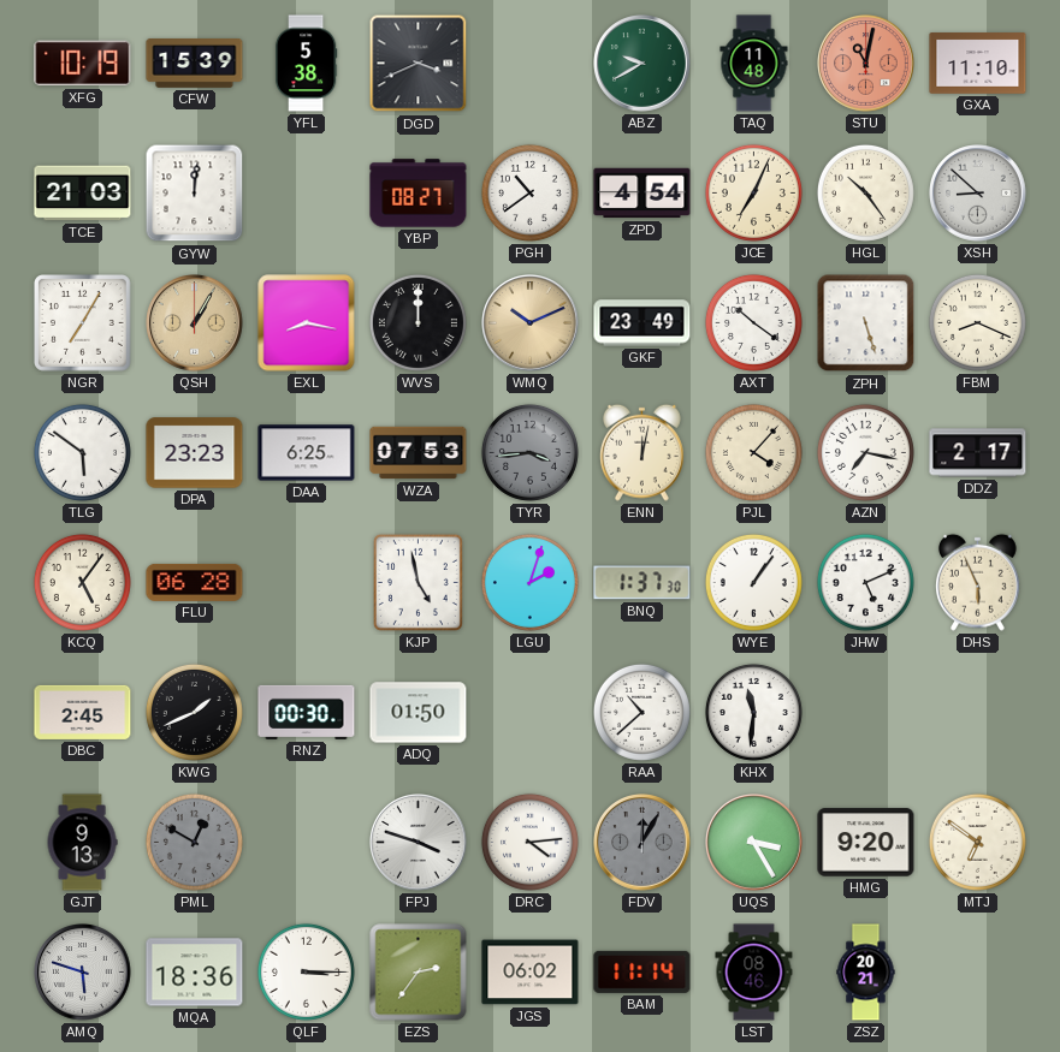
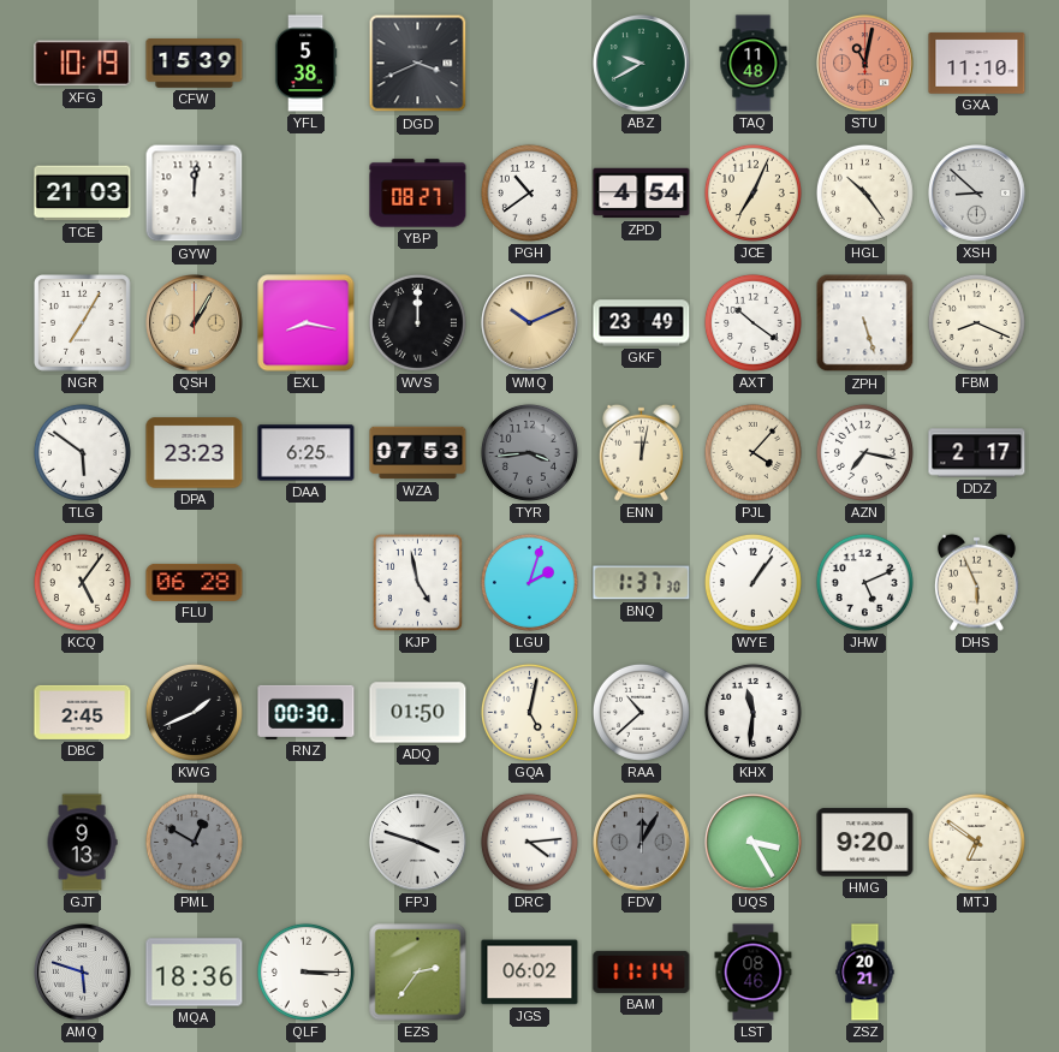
GQA: none -> 5:02 (529, 712)
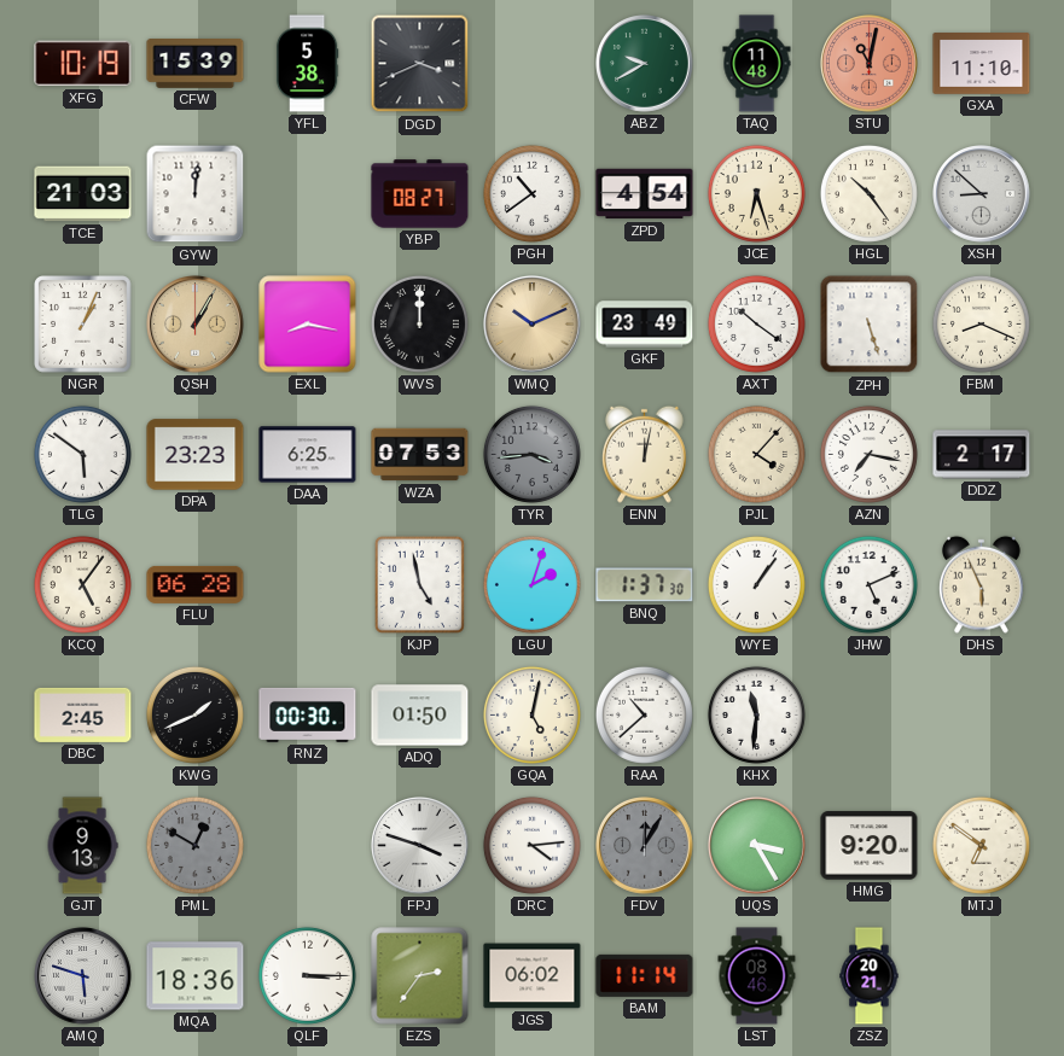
JCE: 7:04 -> 6:27 (756, 193)
NGR: 7:05 -> 1:04 (83, 325)
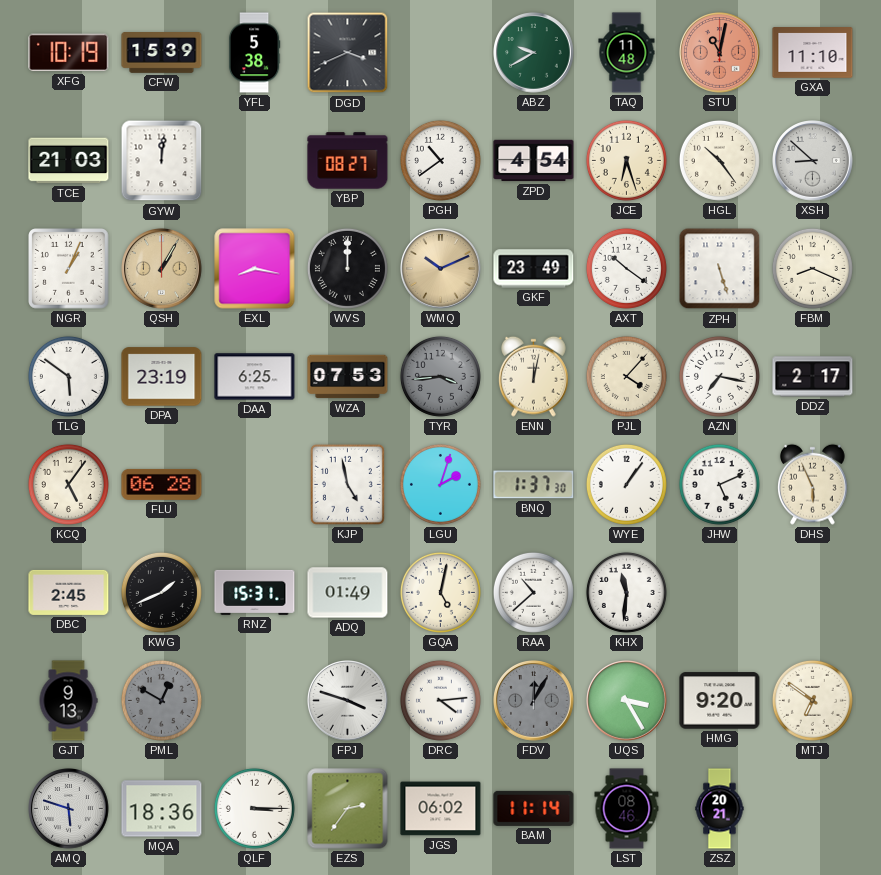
DPA: 23:23 -> 23:19 (162, 377)
RNZ: 00:30 -> 15:31 (255, 592)
ADQ: 01:50 -> 01:49 (348, 593)
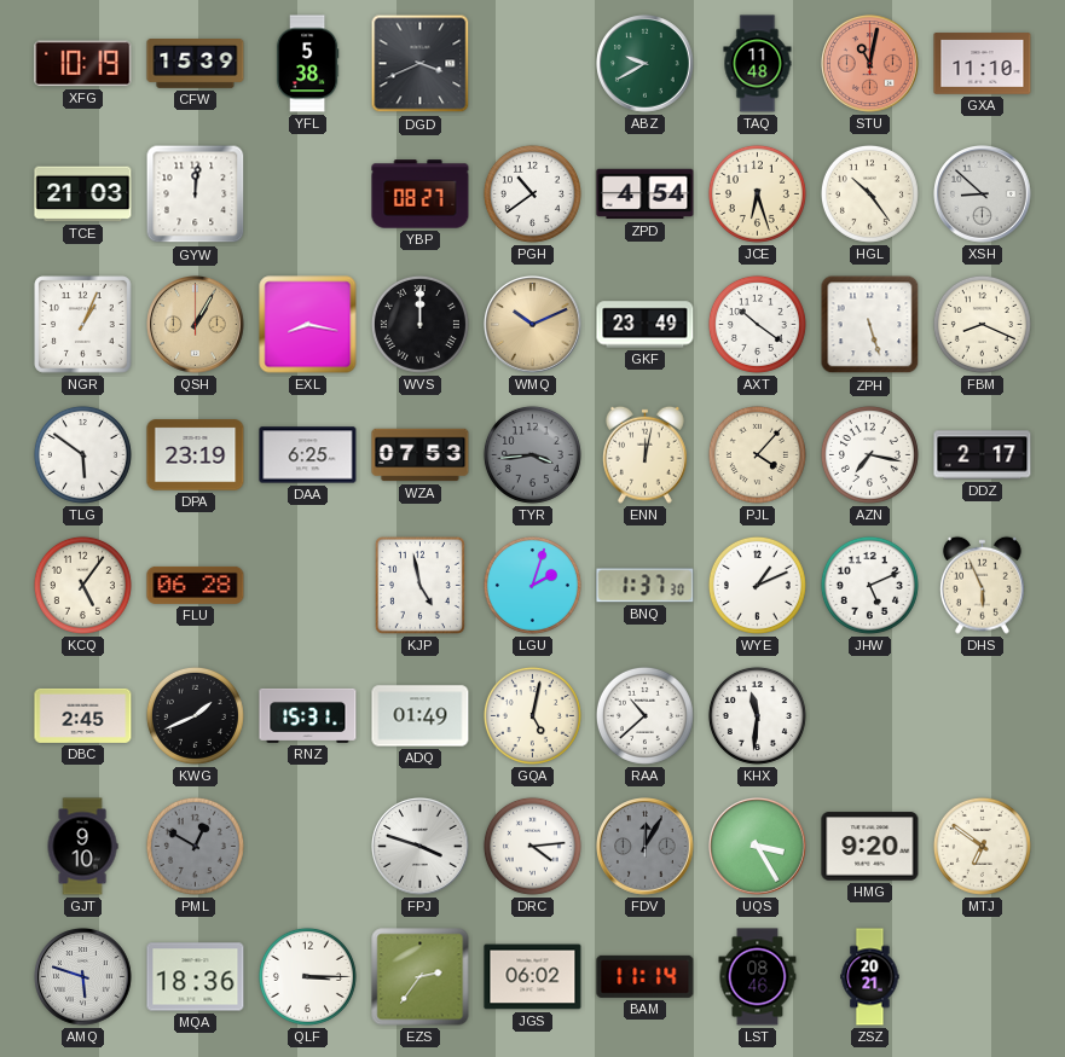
WYE: 1:06 -> 1:11 (757, 585)
GJT: 9:13 -> 9:10 (82, 847)
